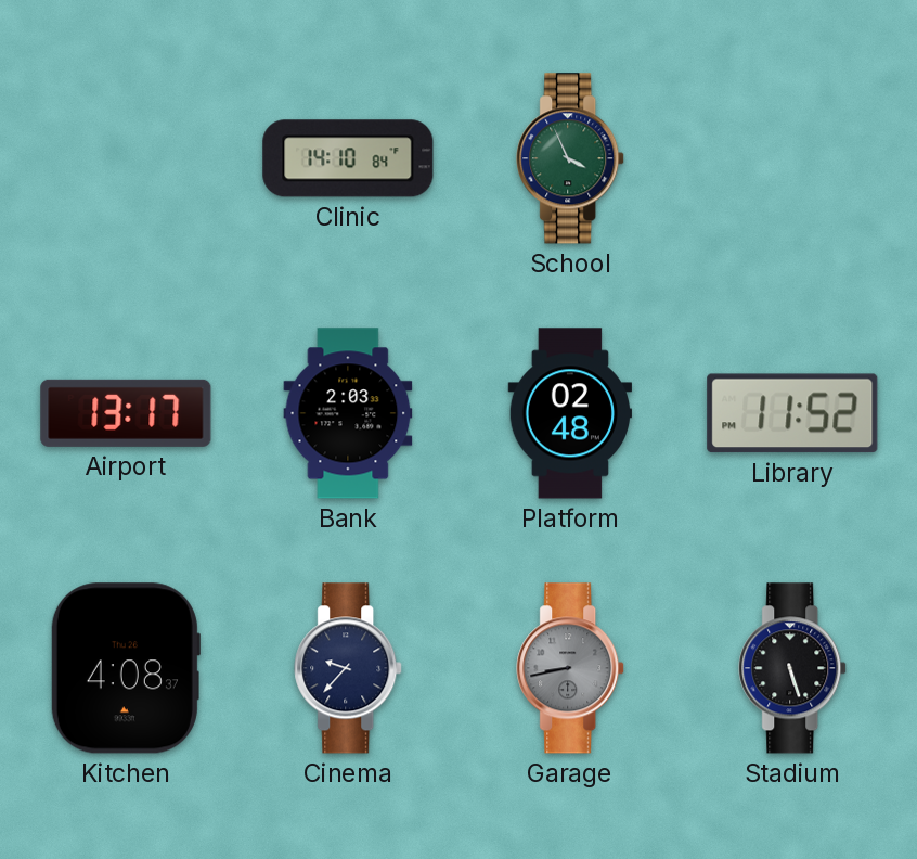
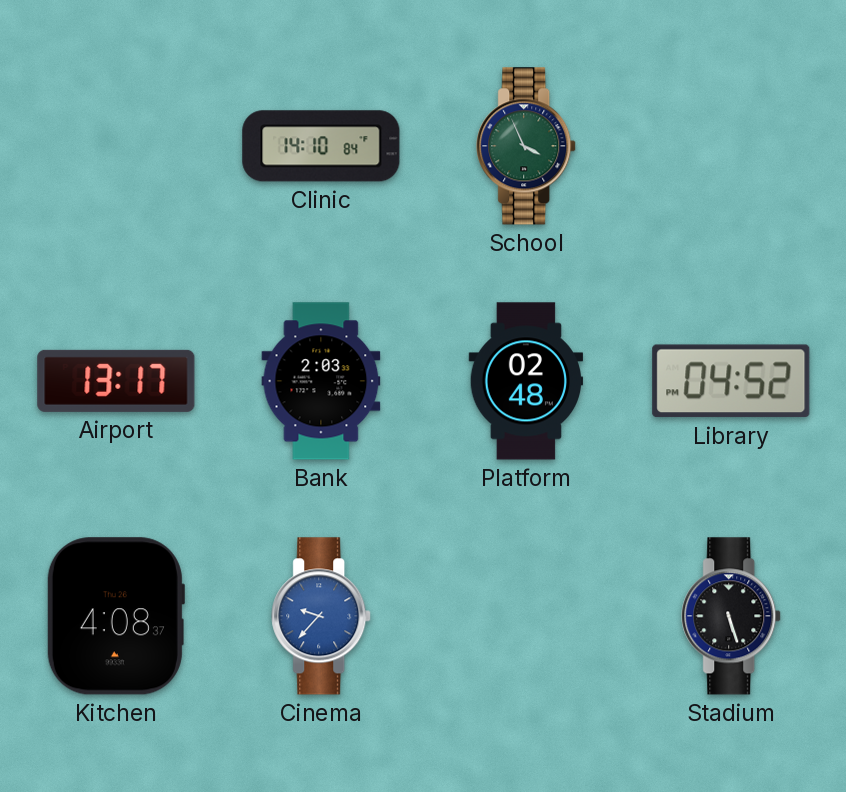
Library: 11:52 -> 04:52 (731, 381)
Cinema dial: navy -> blue (322, 616)
Garage: 8:43 -> none (571, 668)
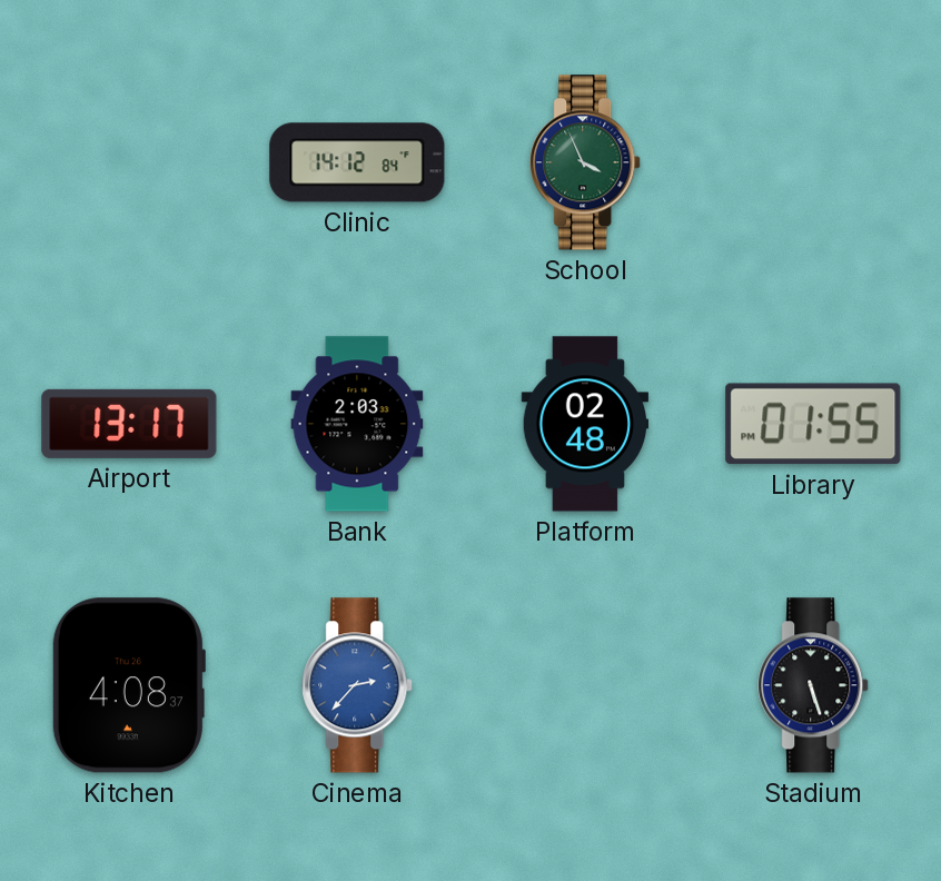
Clinic: 14:10 -> 14:12 (357, 162)
Library: 04:52 -> 01:55 (813, 424)
Cinema: 9:37 -> 2:37 (358, 685)
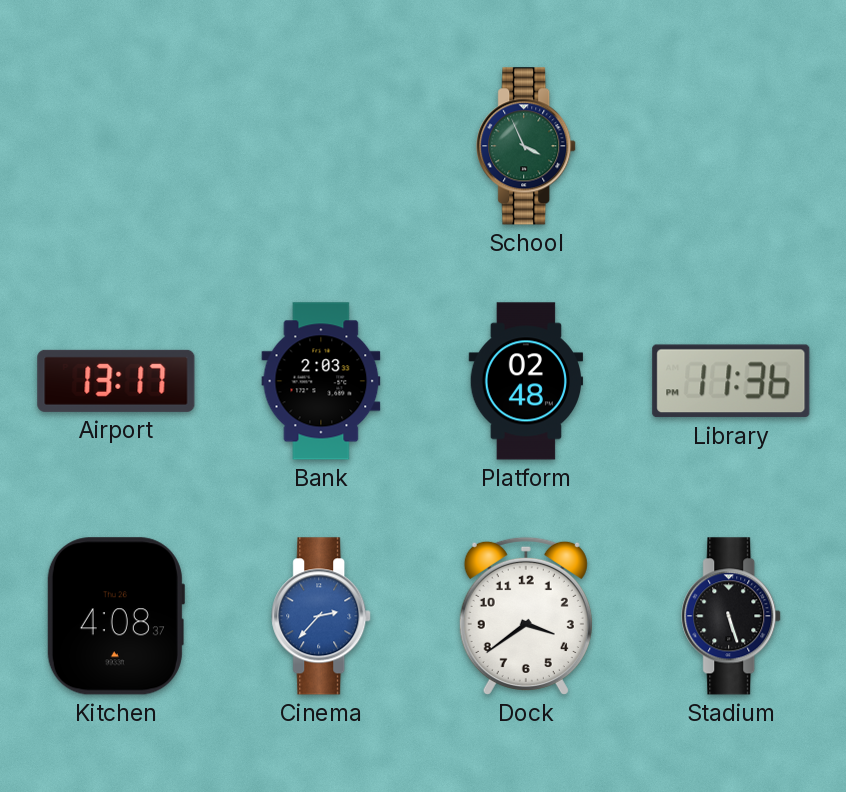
Clinic: 14:12 -> none (357, 162)
Library: 01:55 -> 11:36 (731, 381)
Dock: none -> 3:39 (526, 616)
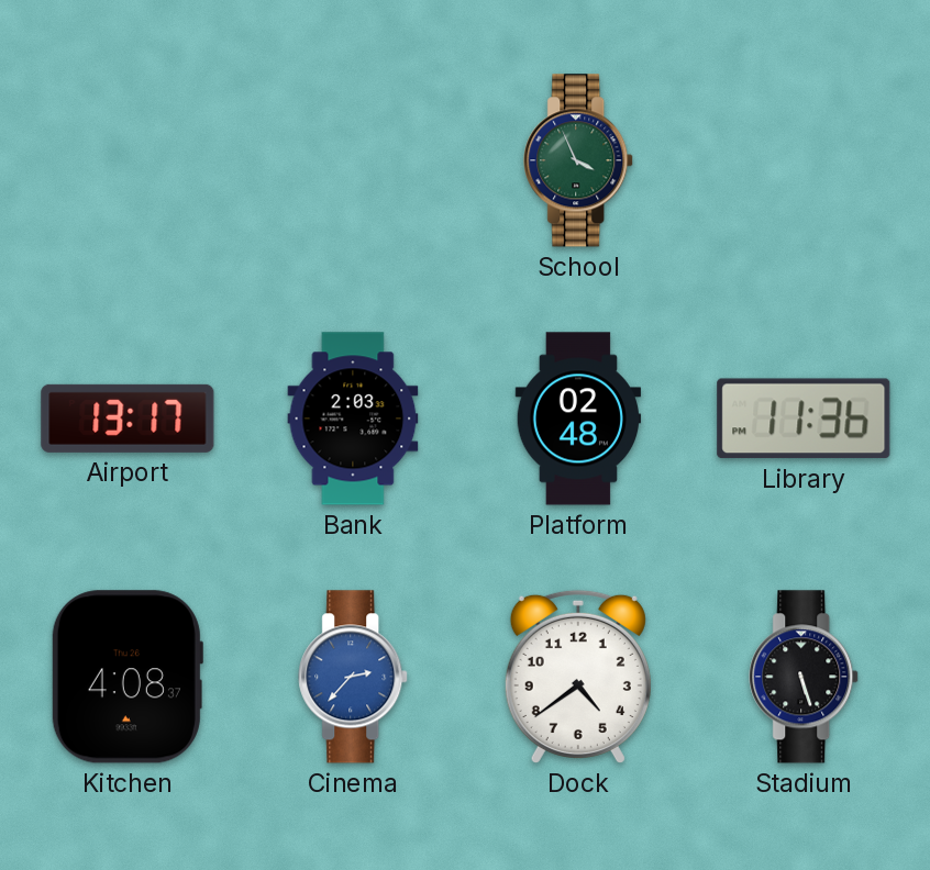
Dock: 3:39 -> 4:39 (578, 677)
